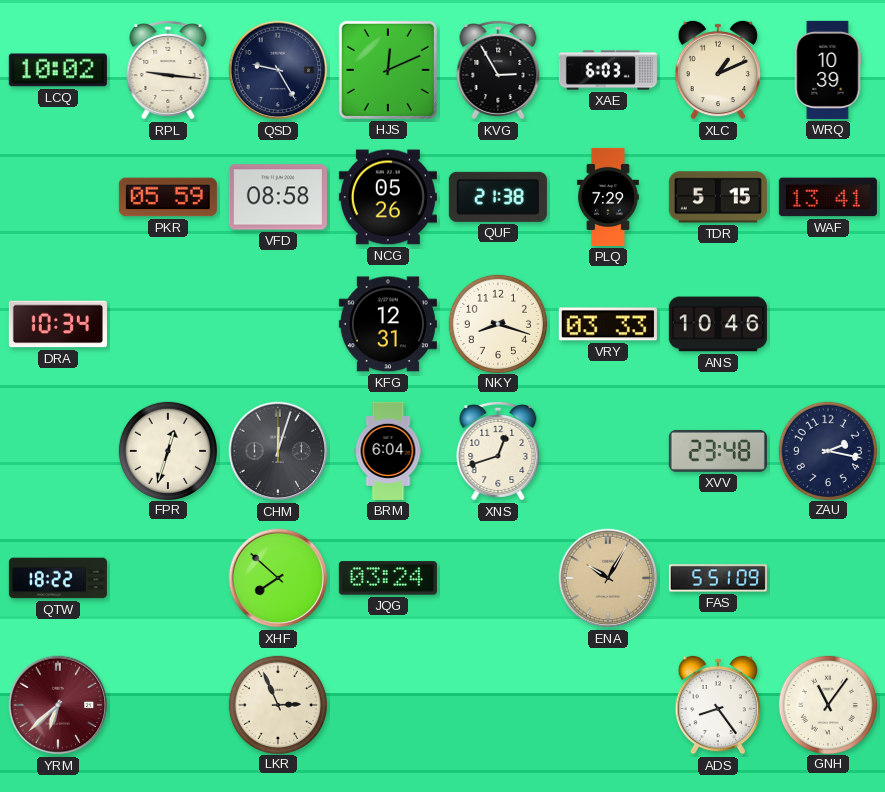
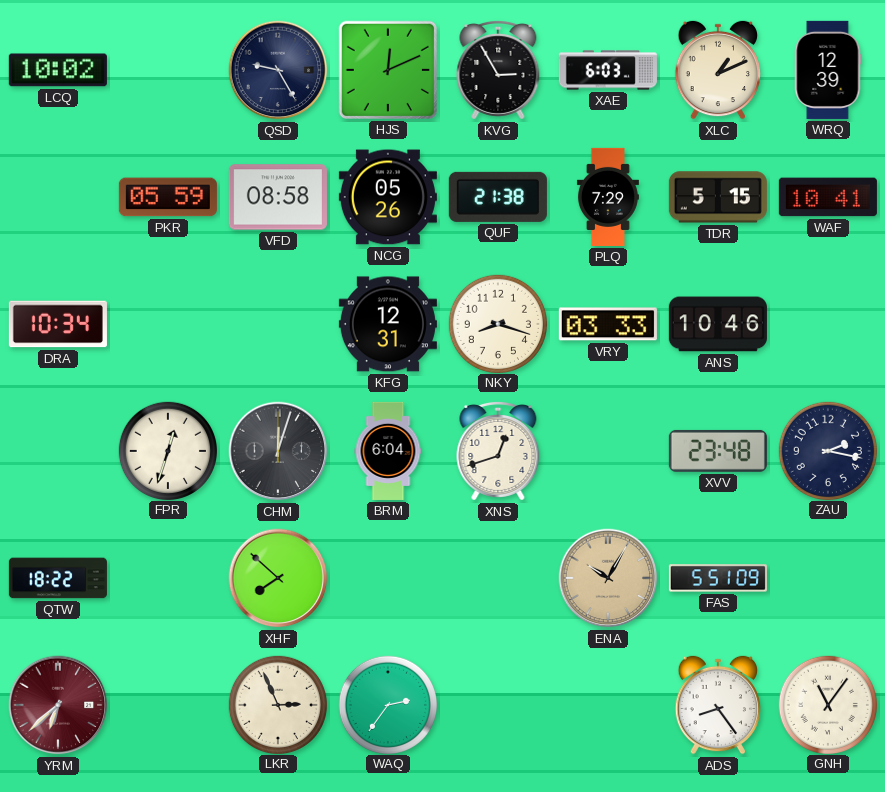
RPL: 9:16 -> none (168, 70)
WRQ: 10:39 -> 12:39 (828, 70)
WAF: 13:41 -> 10:41 (828, 197)
JQG: 03:24 -> none (388, 578)
WAQ: none -> 2:36 (387, 704)
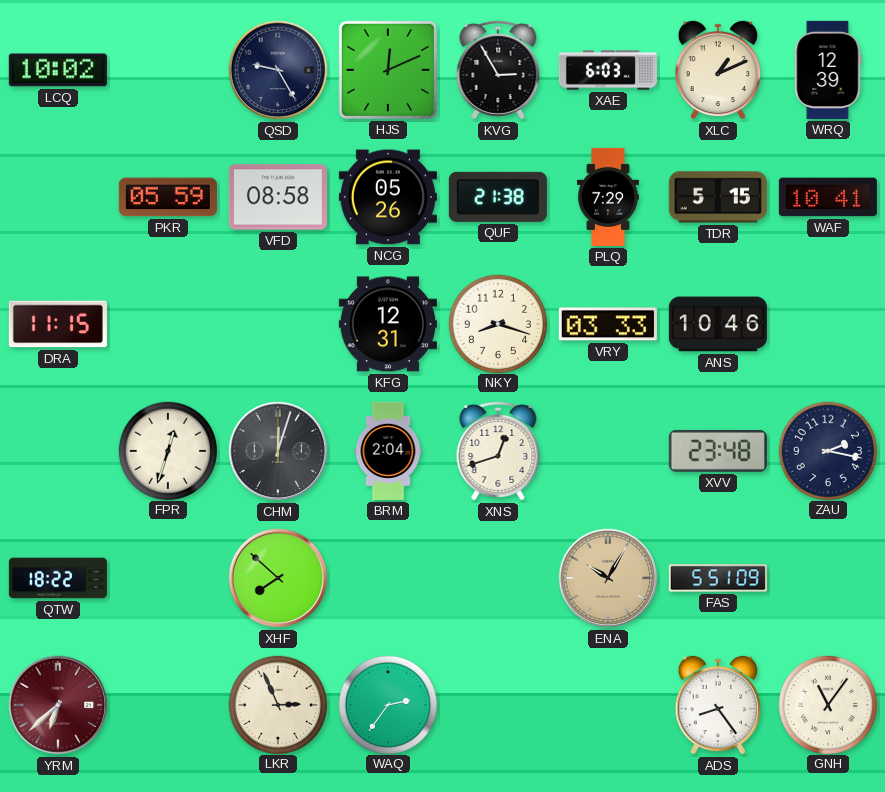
DRA: 10:34 -> 11:15 (58, 324)
BRM: 6:04 -> 2:04 (388, 451)
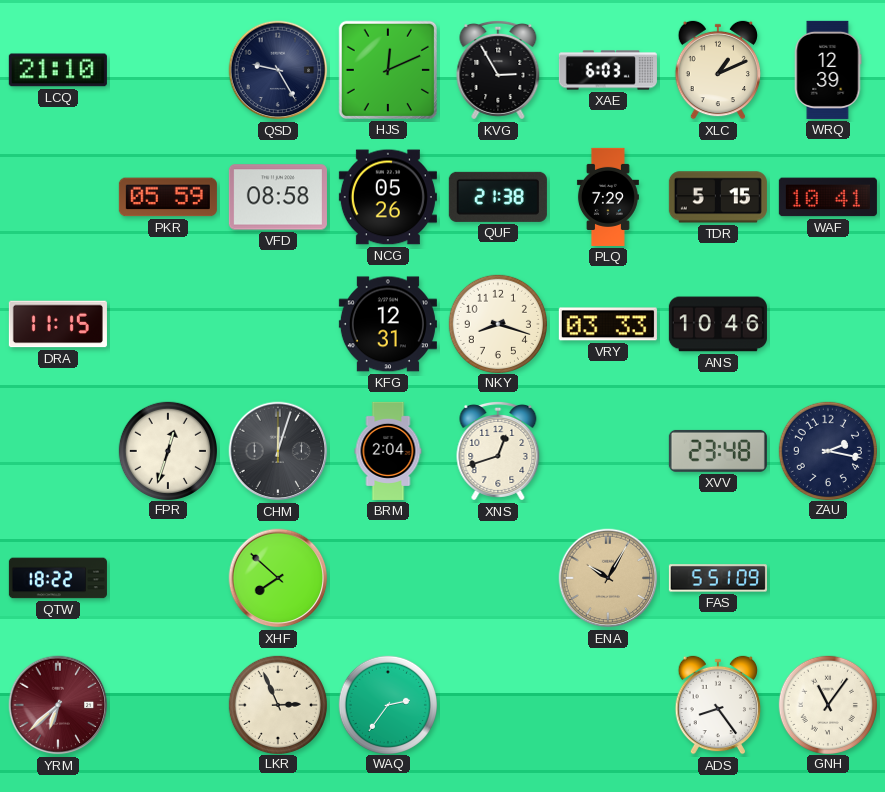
LCQ: 10:02 -> 21:10 (58, 70)
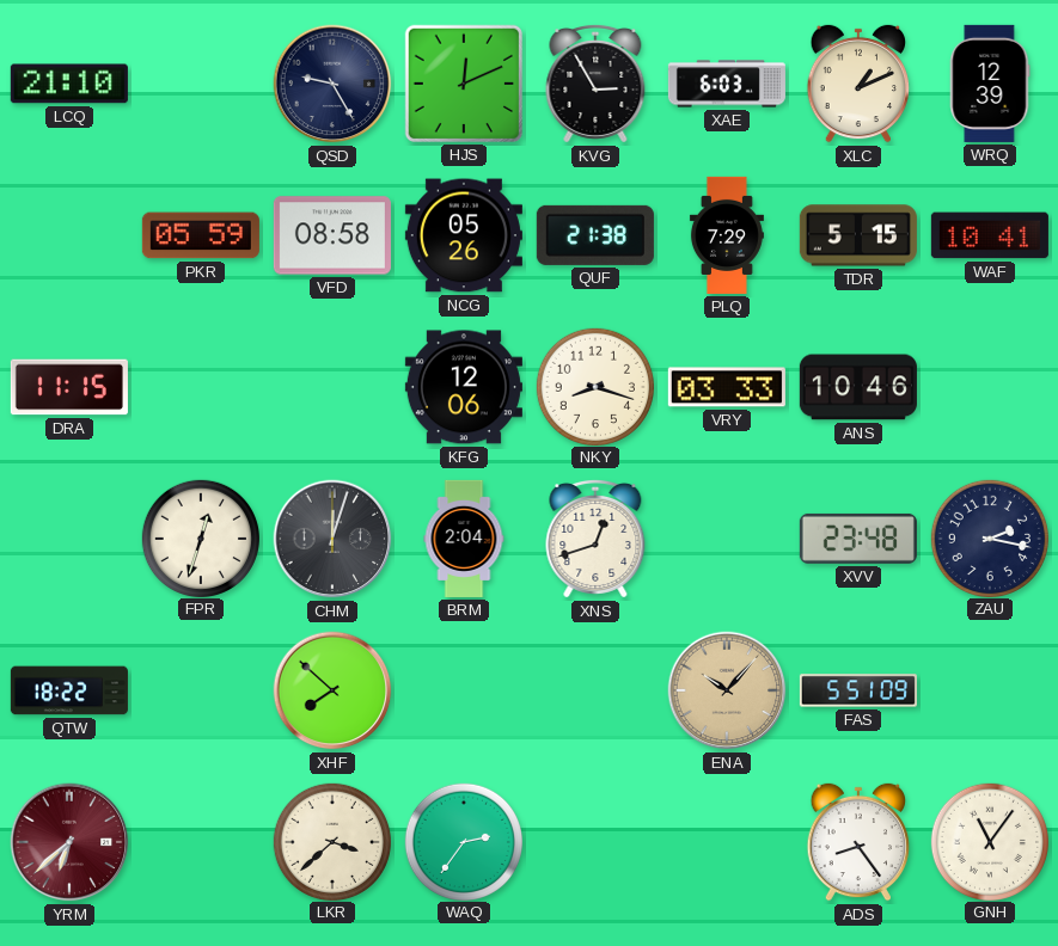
KFG: 12:31 -> 12:06 (464, 387)
ENA: 10:05 -> 10:07 (727, 690)
LKR: 2:56 -> 3:38 (331, 841)
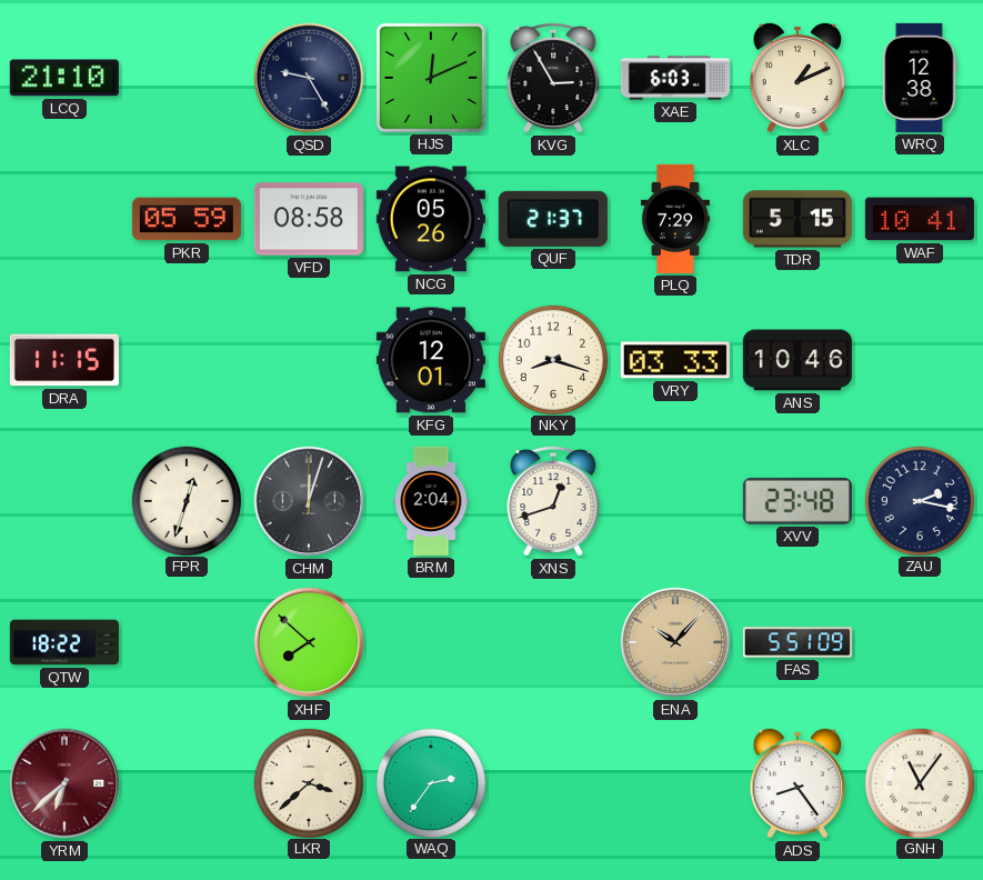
WRQ: 12:39 -> 12:38 (920, 78)
QUF: 21:38 -> 21:37 (553, 219)
KFG: 12:06 -> 12:01 (431, 360)
